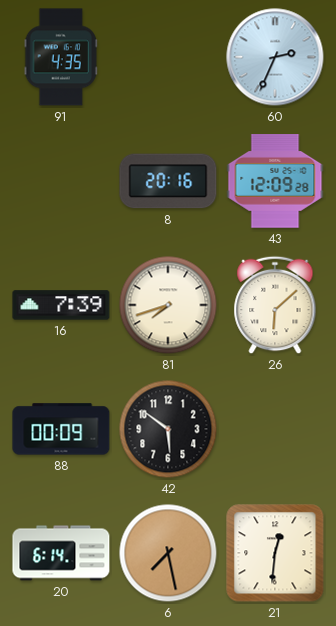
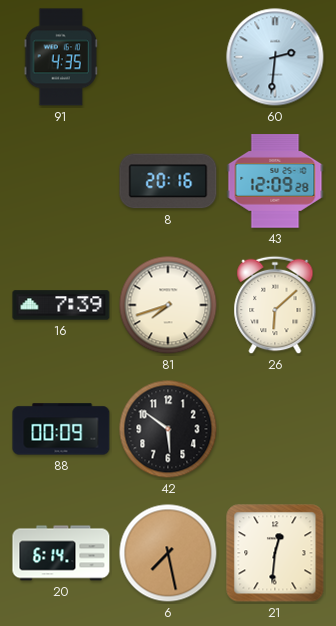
60: 2:34 -> 2:31 (275, 57)
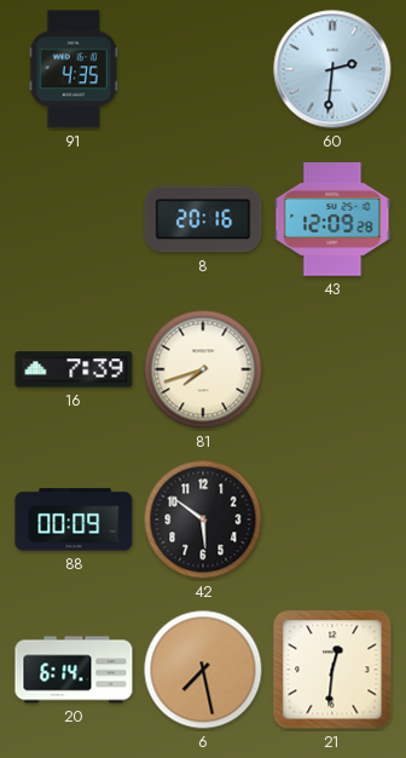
26: 6:08 -> none (275, 305)
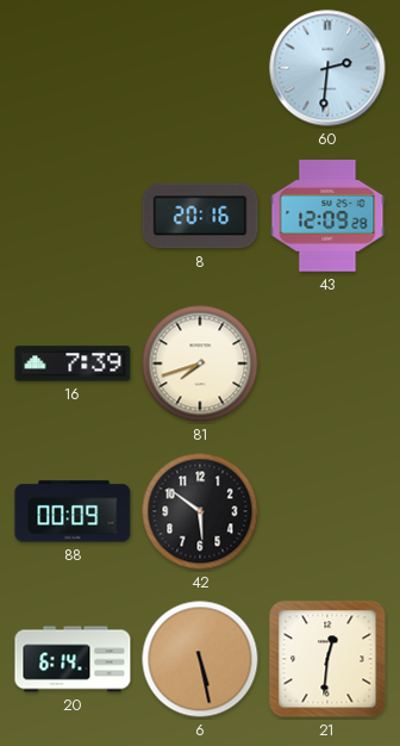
91: 4:35 -> none (74, 69)
6: 7:28 -> 5:28 (200, 659)
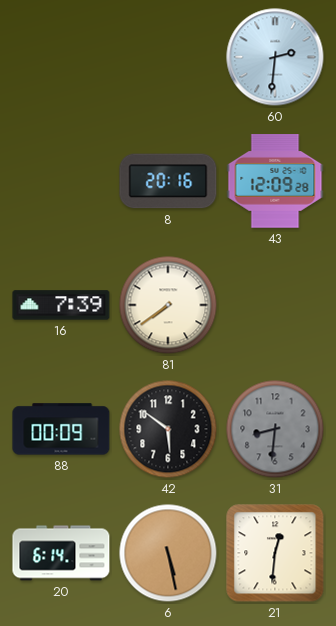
81: 7:42 -> 7:39 (168, 305)
31: none -> 8:31 (275, 429)
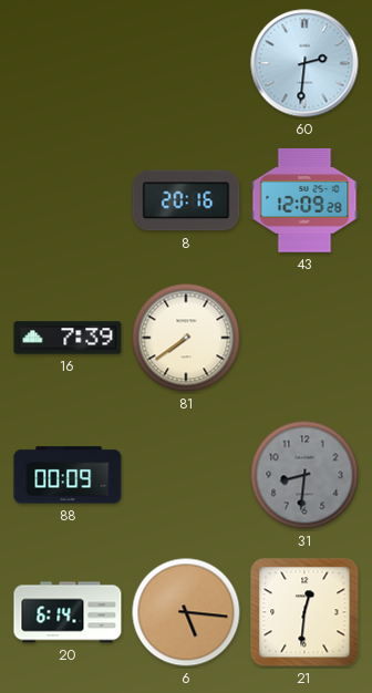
42: 5:51 -> none (168, 429)
6: 5:28 -> 5:16 (186, 612)
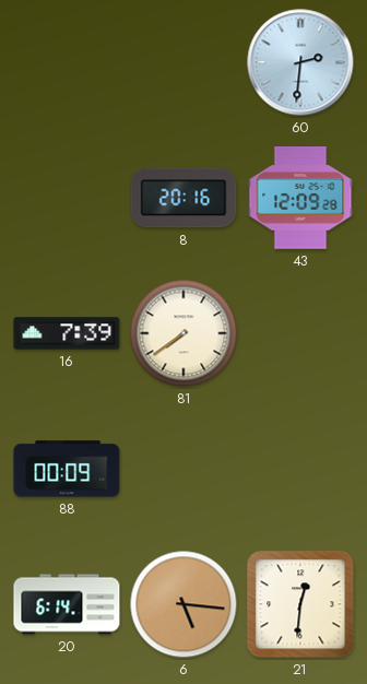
31: 8:31 -> none (304, 475)
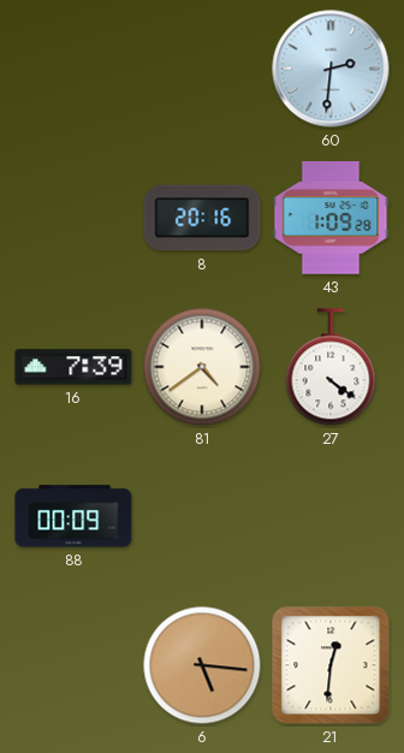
43: 12:09 -> 1:09 (331, 219)
81: 7:39 -> 4:39 (202, 367)
27: none -> 4:21 (331, 367)
20: 6:14 -> none (67, 604)
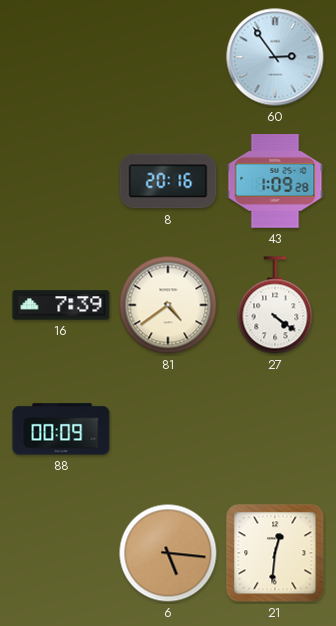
60: 2:31 -> 2:54 (275, 57)
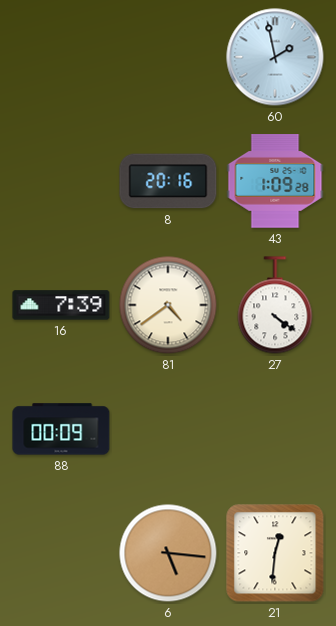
60: 2:54 -> 1:58 (275, 57)
